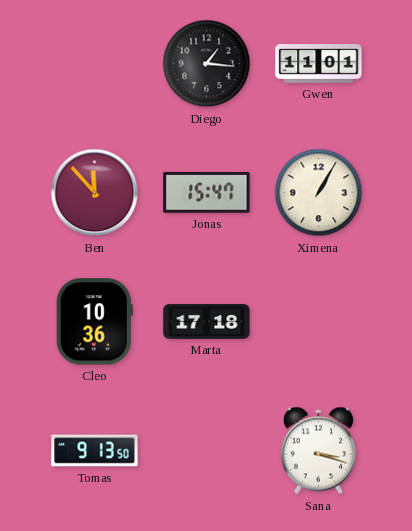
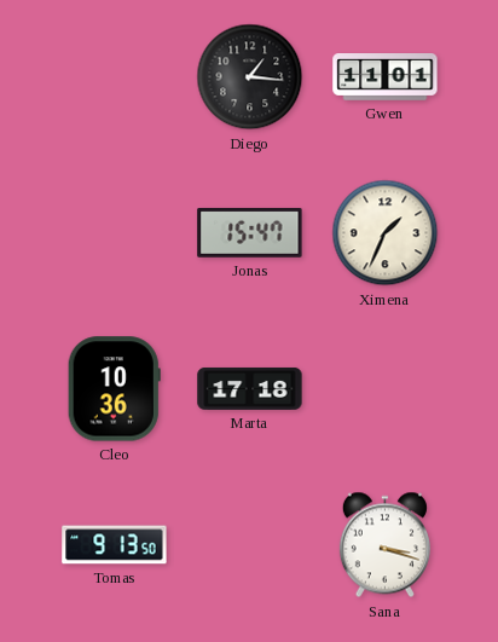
Ben: 11:53 -> none (95, 193)
Ximena: 1:05 -> 1:34 (386, 233)
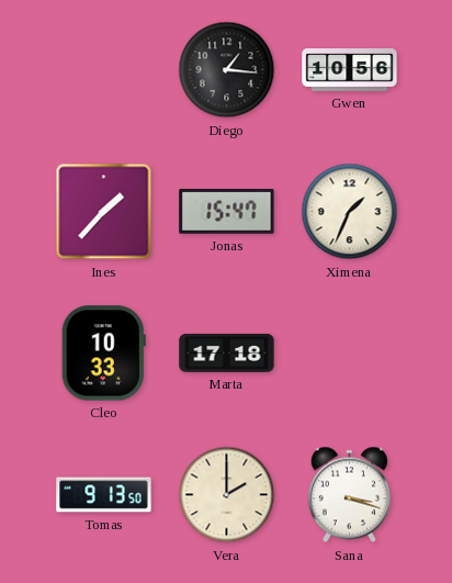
Gwen: 11:01 -> 10:56 (350, 70)
Ines: none -> 1:37 (104, 212)
Cleo: 10:36 -> 10:33 (103, 354)
Vera: none -> 2:00 (227, 495)
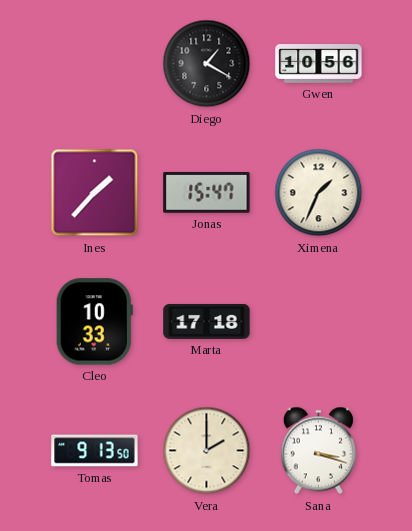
Diego: 1:16 -> 1:20 (207, 64)
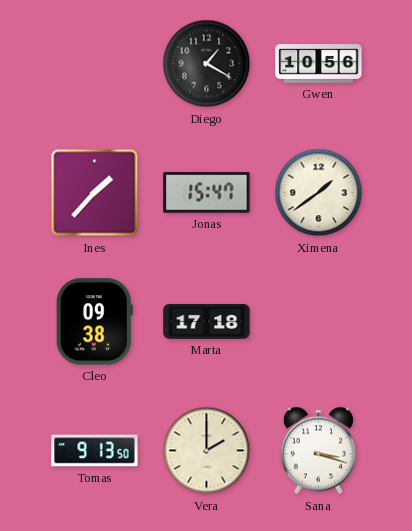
Ximena: 1:34 -> 1:39 (319, 193)
Cleo: 10:33 -> 09:38 (94, 322)
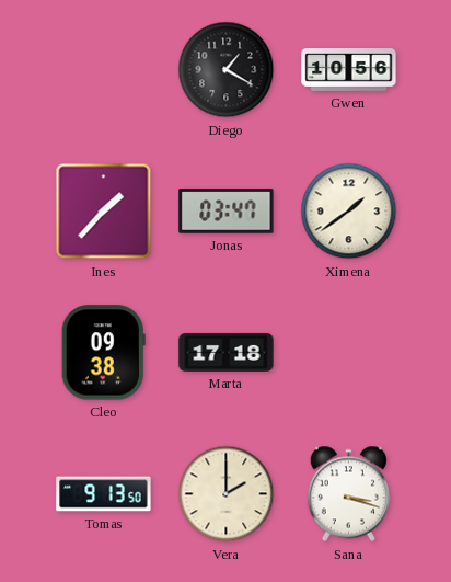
Jonas: 15:47 -> 03:47 (227, 212)
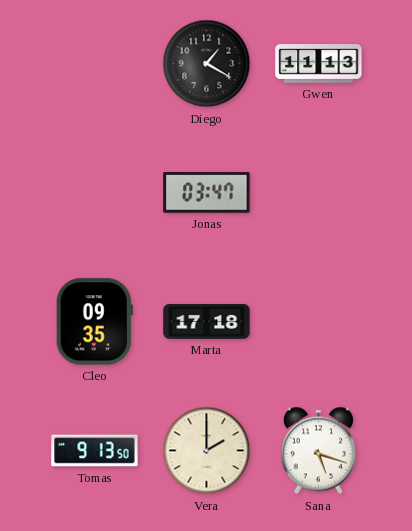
Gwen: 10:56 -> 11:13 (319, 64)
Ines: 1:37 -> none (104, 212)
Ximena: 1:39 -> none (349, 212)
Cleo: 09:38 -> 09:35 (94, 322)
Sana: 3:18 -> 5:18 (318, 451)
